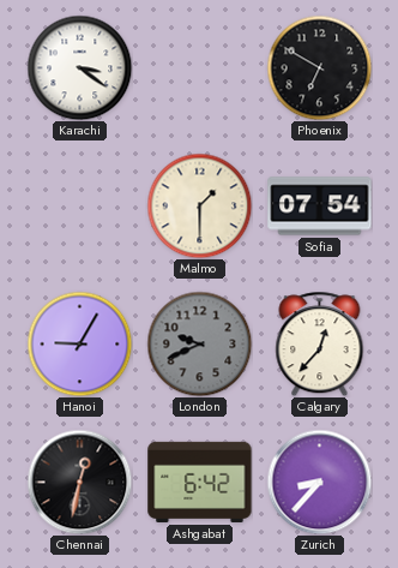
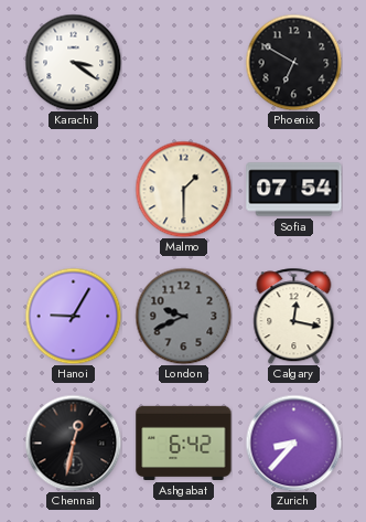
Calgary: 12:37 -> 12:17 (294, 316)
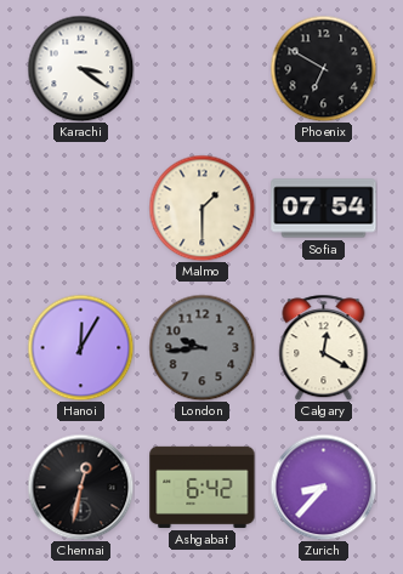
Hanoi: 9:05 -> 12:05 (80, 347)
London: 9:41 -> 9:44 (201, 347)
Calgary: 12:17 -> 12:20 (324, 347)
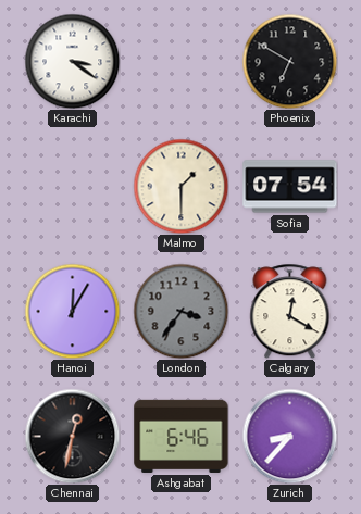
London: 9:44 -> 3:36 (180, 311)
Ashgabat: 6:42 -> 6:46 (182, 436)
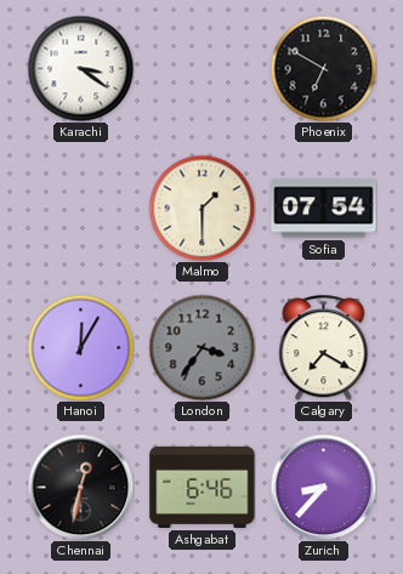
Calgary: 12:20 -> 7:20 (324, 347)
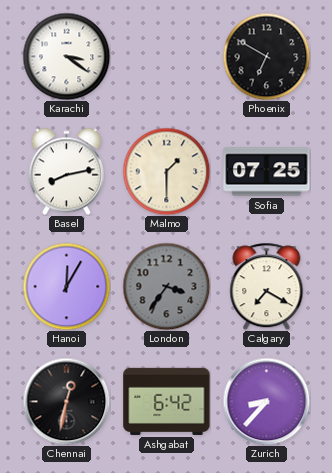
Basel: none -> 8:13 (66, 171)
Sofia: 07:54 -> 07:25 (267, 172)
Ashgabat: 6:46 -> 6:42 (167, 401)
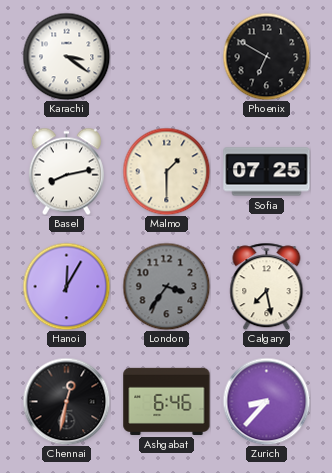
Calgary: 7:20 -> 7:28 (267, 286)
Ashgabat: 6:42 -> 6:46 (167, 401)
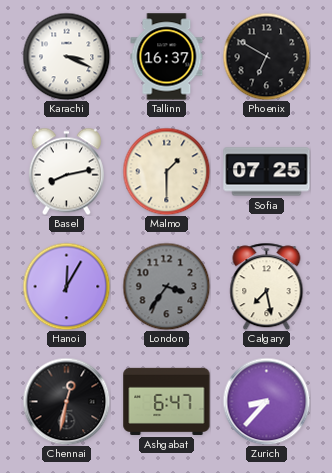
Karachi: 3:21 -> 3:19 (66, 56)
Tallinn: none -> 16:37 (167, 57)
Ashgabat: 6:46 -> 6:47 (167, 401)
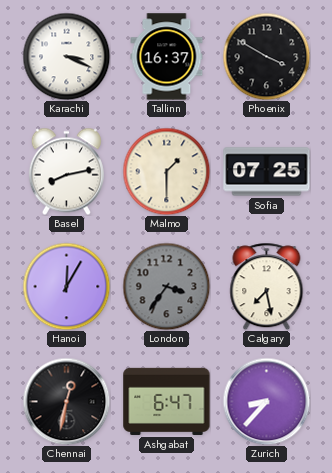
Phoenix: 6:50 -> 3:50 (266, 56)
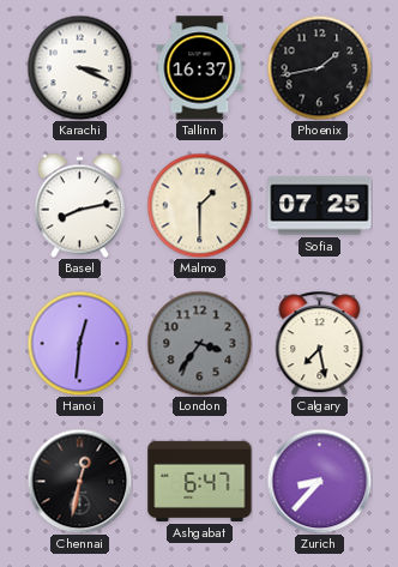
Phoenix: 3:50 -> 1:43 (319, 67)
Hanoi: 12:05 -> 12:31 (79, 343)
